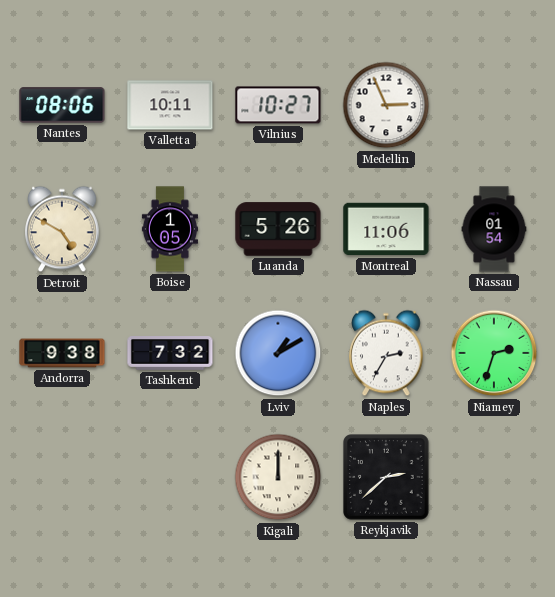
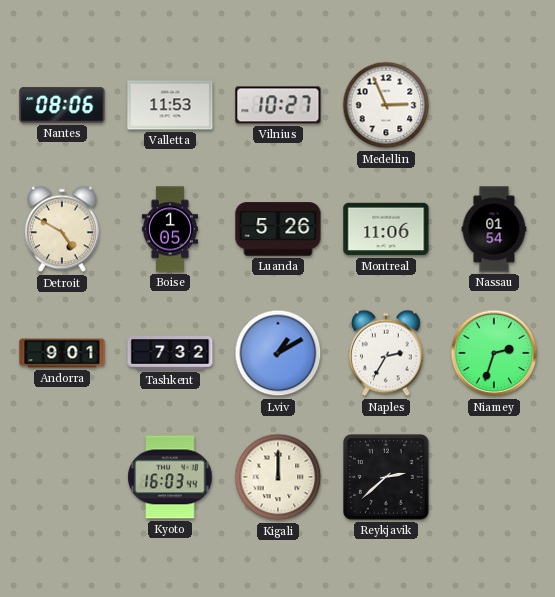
Valletta: 10:11 -> 11:53 (170, 105)
Andorra: 9:38 -> 9:01 (62, 353)
Kyoto: none -> 16:03 (170, 477)
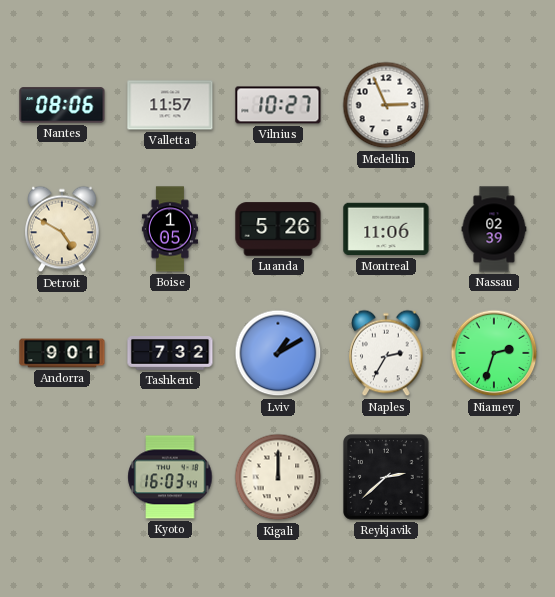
Valletta: 11:53 -> 11:57 (170, 105)
Nassau: 01:54 -> 02:39 (494, 229)
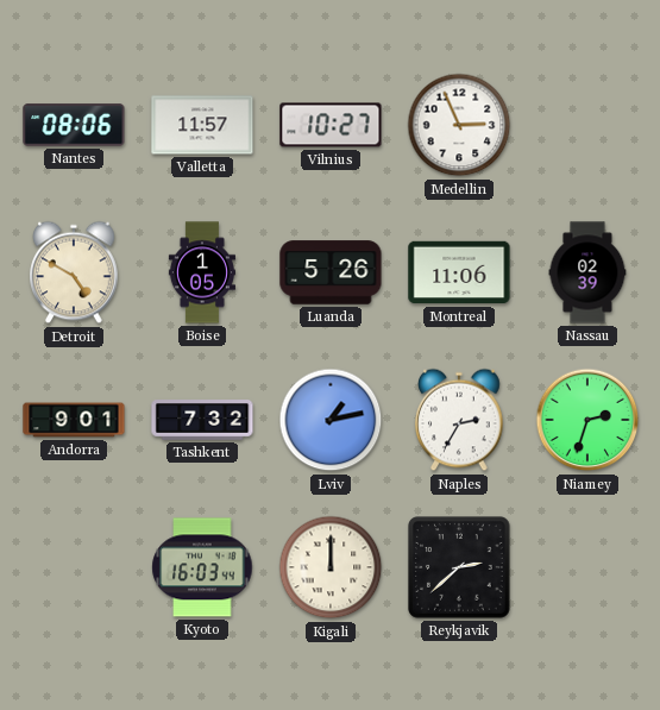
Lviv: 1:10 -> 1:13 (331, 420)
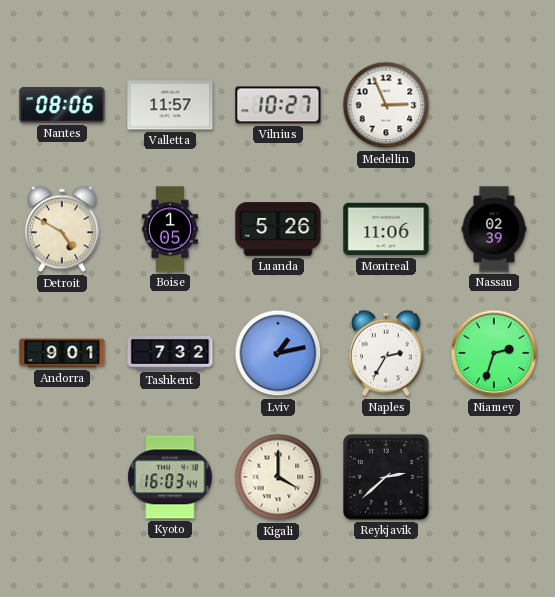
Kigali: 12:00 -> 4:00 (278, 477)
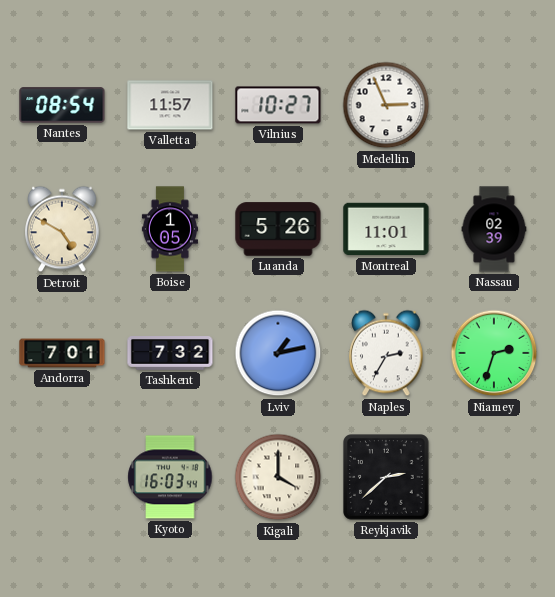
Nantes: 08:06 -> 08:54 (62, 105)
Montreal: 11:06 -> 11:01 (386, 229)
Andorra: 9:01 -> 7:01 (62, 353)
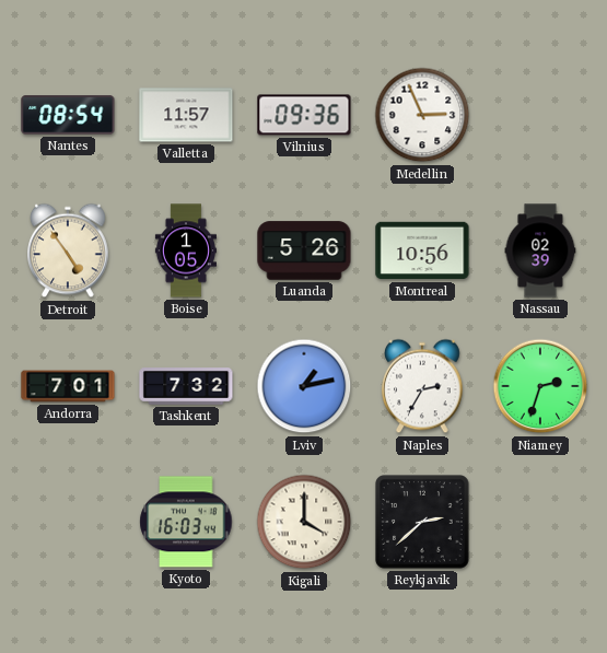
Vilnius: 10:27 -> 09:36 (304, 115)
Detroit: 4:50 -> 4:54 (68, 250)
Montreal: 11:01 -> 10:56 (422, 250)
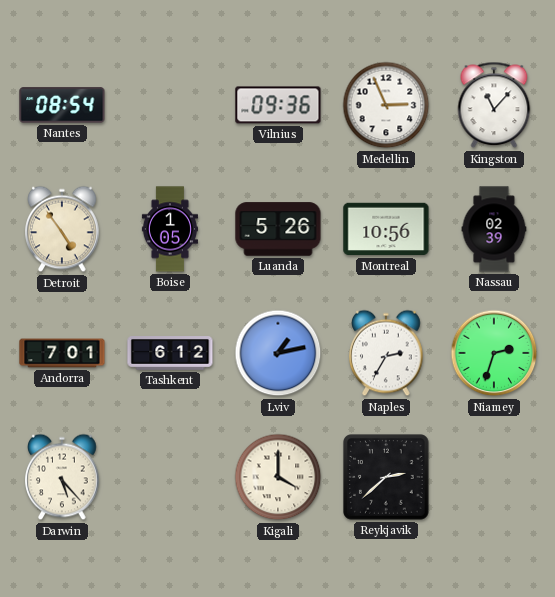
Valletta: 11:57 -> none (186, 115)
Kingston: none -> 11:07 (494, 105)
Tashkent: 7:32 -> 6:12 (170, 353)
Darwin: none -> 5:23 (62, 477)
Kyoto: 16:03 -> none (186, 522)
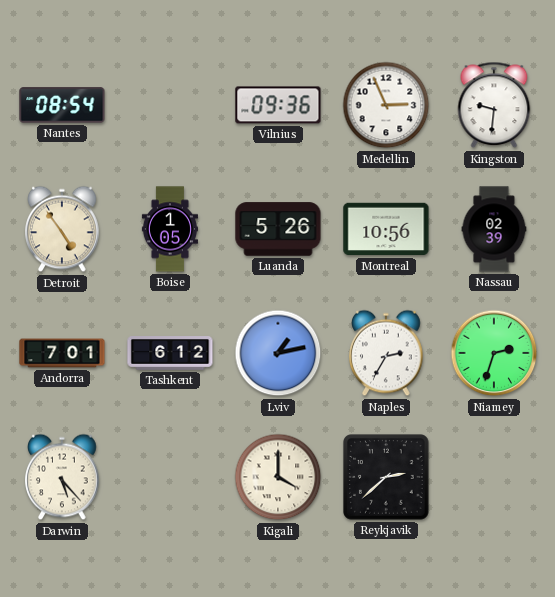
Kingston: 11:07 -> 9:31 (494, 105)
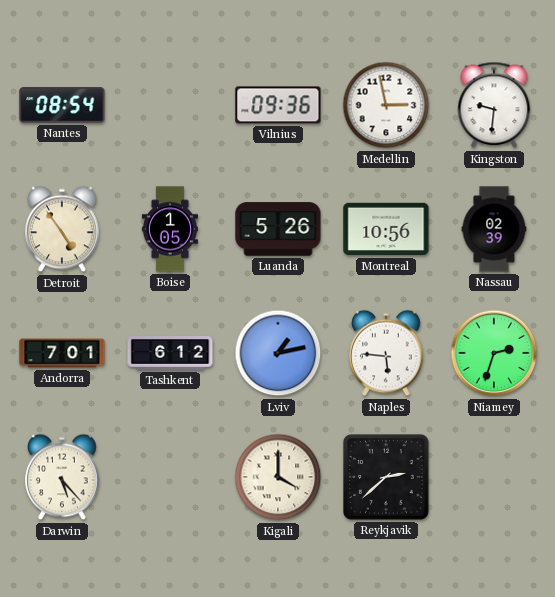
Medellin: 2:56 -> 2:58 (386, 105)
Naples: 2:35 -> 5:46 (386, 353)
